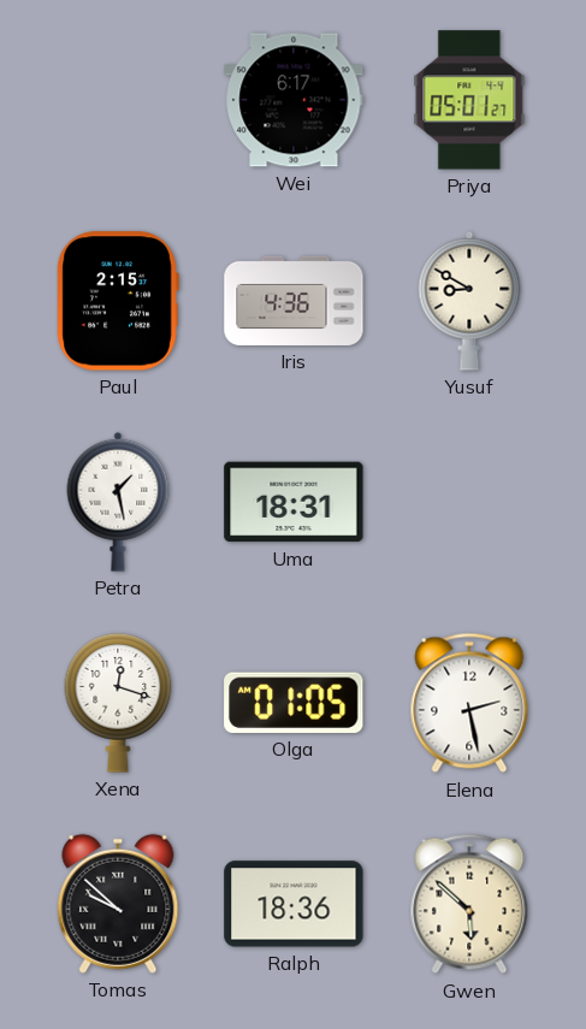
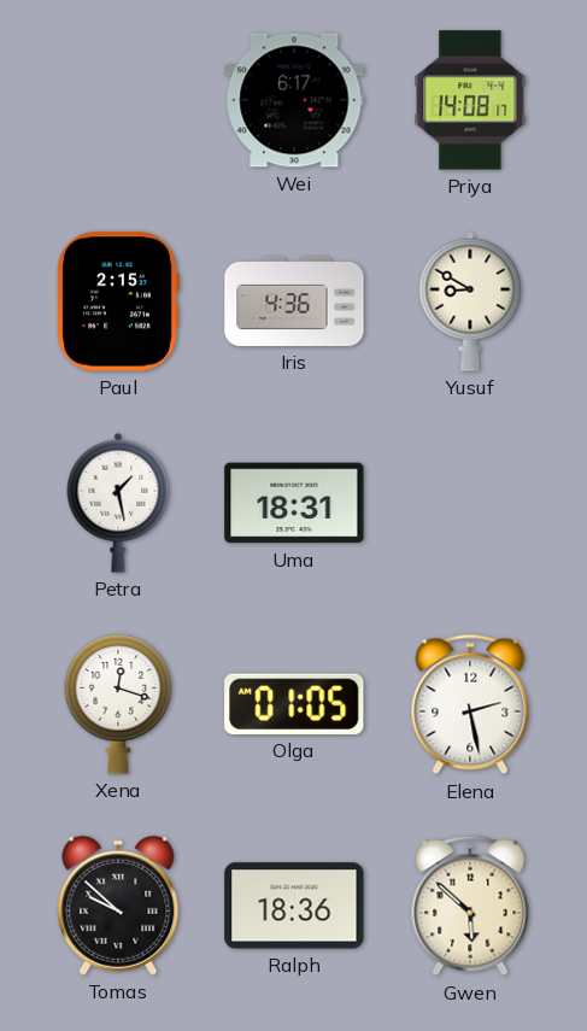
Priya: 05:01 -> 14:08 (470, 100)
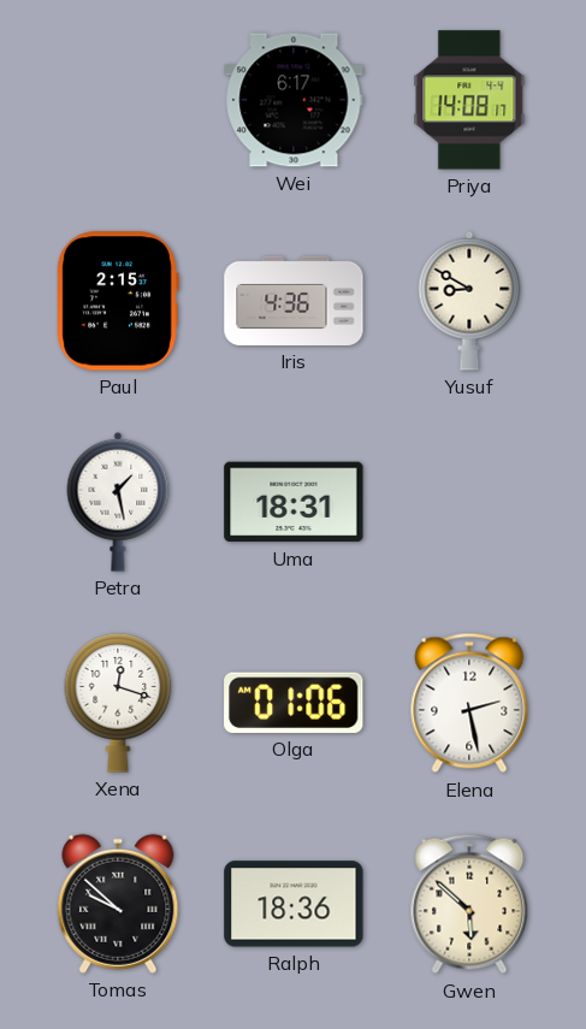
Olga: 01:05 -> 01:06 (294, 703)
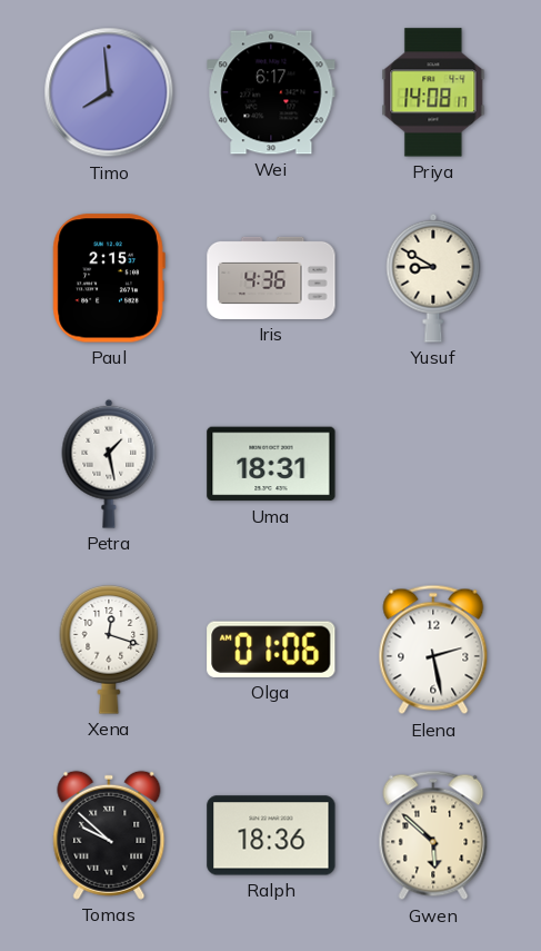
Timo: none -> 7:59 (109, 92)
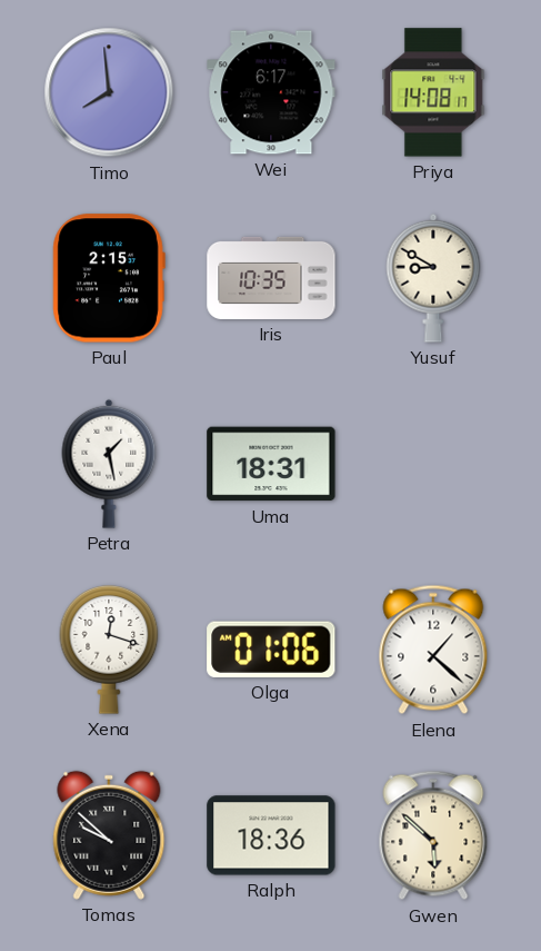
Iris: 4:36 -> 10:35 (271, 278)
Elena: 2:28 -> 1:22 (433, 650)
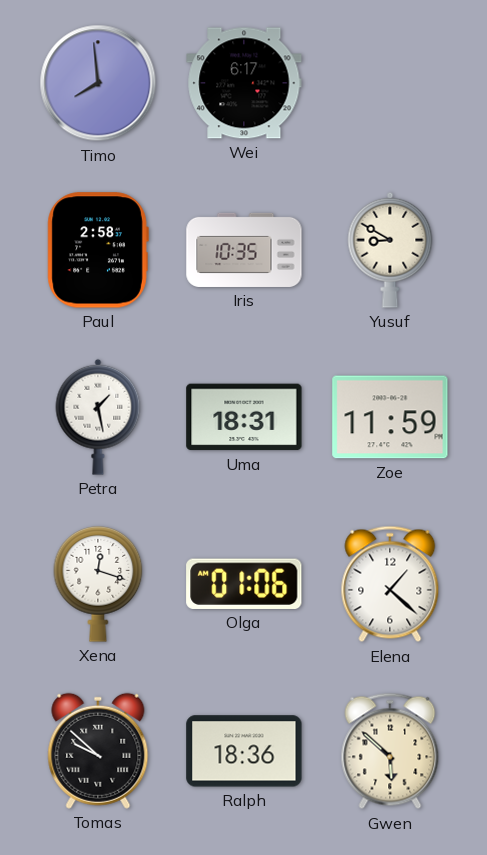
Priya: 14:08 -> none (433, 92)
Paul: 2:15 -> 2:58 (98, 250)
Zoe: none -> 11:59 (390, 417)
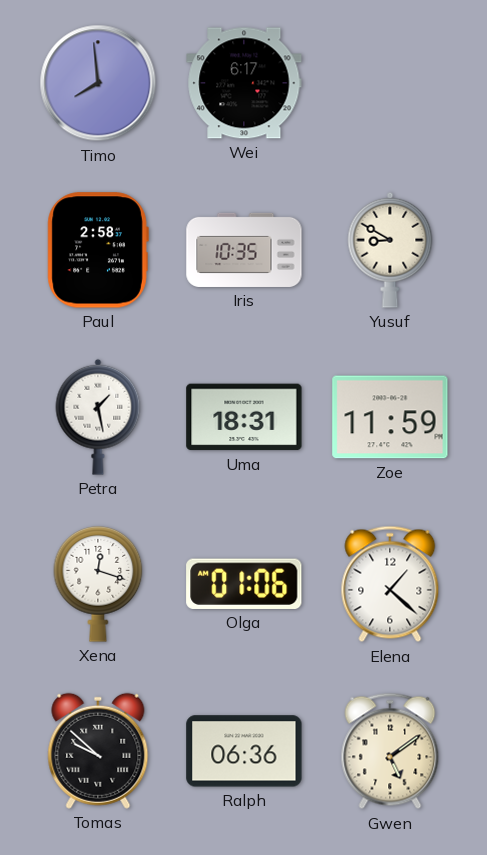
Ralph: 18:36 -> 06:36 (244, 751)
Gwen: 5:52 -> 5:09 (390, 751)
